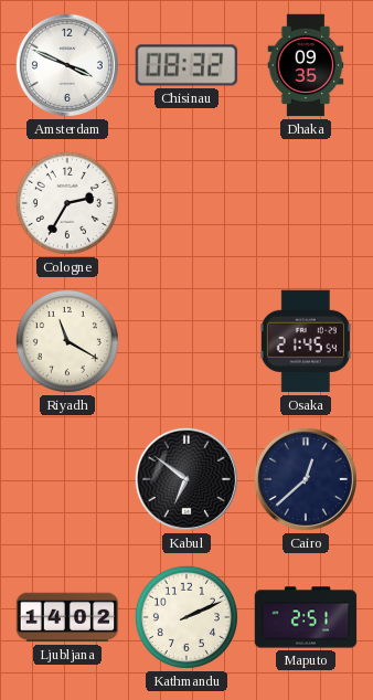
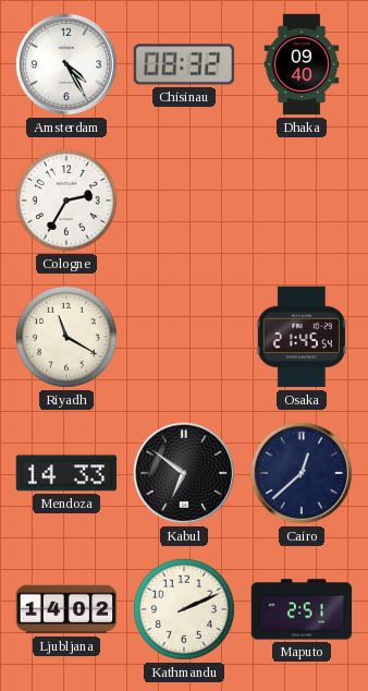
Amsterdam: 3:49 -> 4:25 (66, 64)
Dhaka: 09:35 -> 09:40 (302, 64)
Mendoza: none -> 14:33 (66, 473)
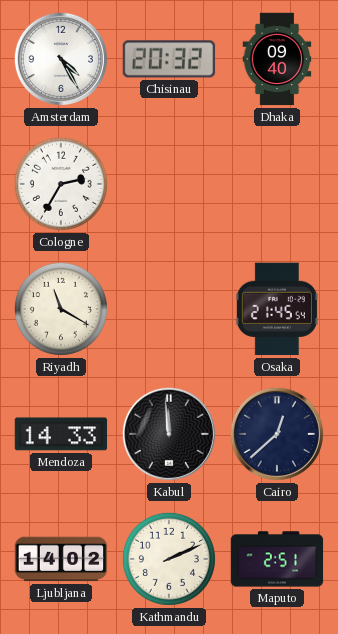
Chisinau: 08:32 -> 20:32 (169, 59)
Kabul: 6:51 -> 11:59 (169, 434)
